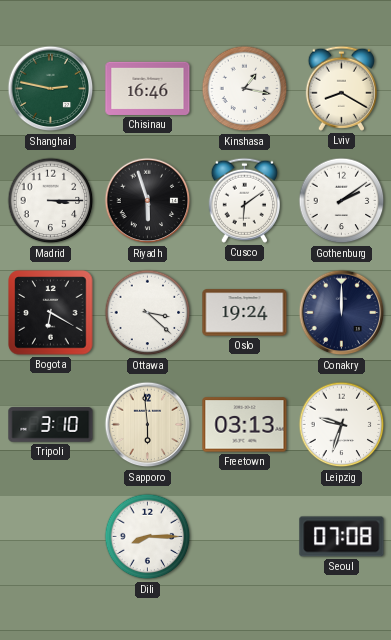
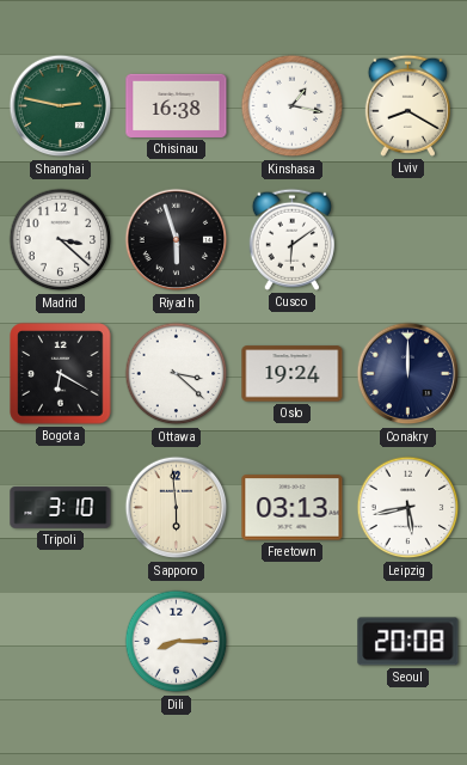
Chisinau: 16:46 -> 16:38 (177, 105)
Madrid: 3:15 -> 3:22 (61, 240)
Gothenburg: 2:09 -> none (342, 201)
Leipzig: 9:33 -> 5:43 (408, 508)
Seoul: 07:08 -> 20:08 (408, 642)
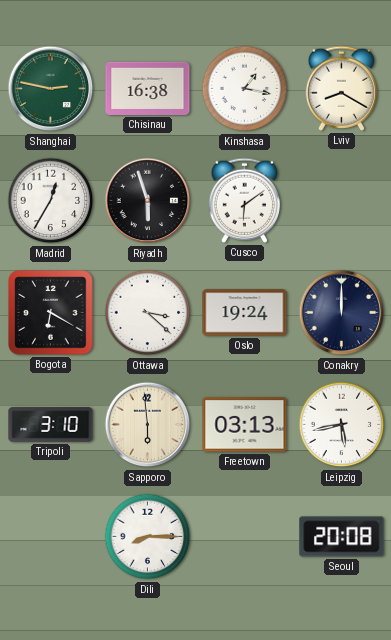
Madrid: 3:22 -> 12:35 (51, 201)
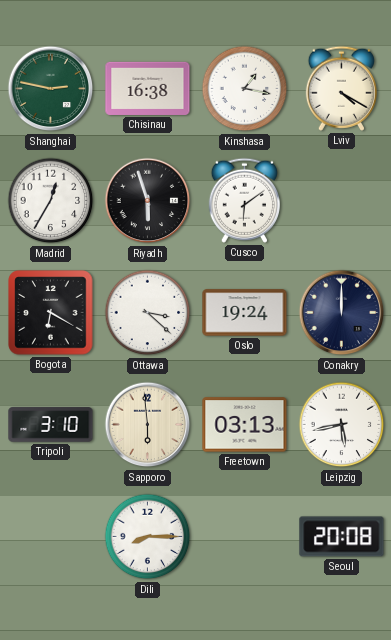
Lviv: 8:20 -> 4:20 (341, 88)
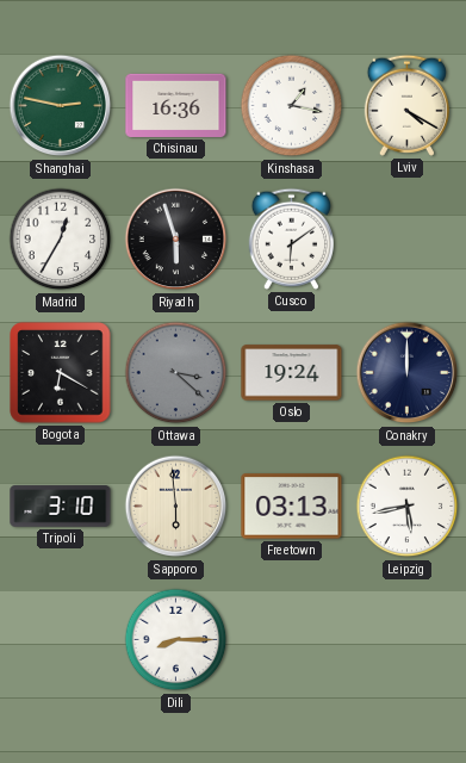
Chisinau: 16:38 -> 16:36 (176, 105)
Ottawa dial: white -> grey (176, 373)
Seoul: 20:08 -> none (342, 537)
